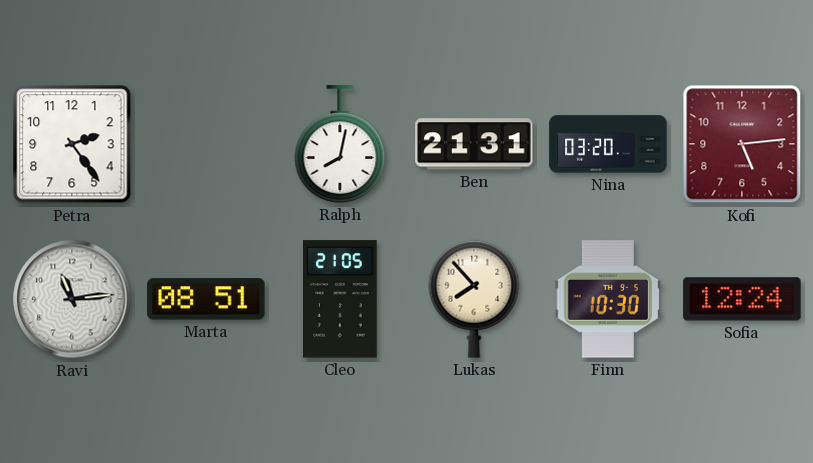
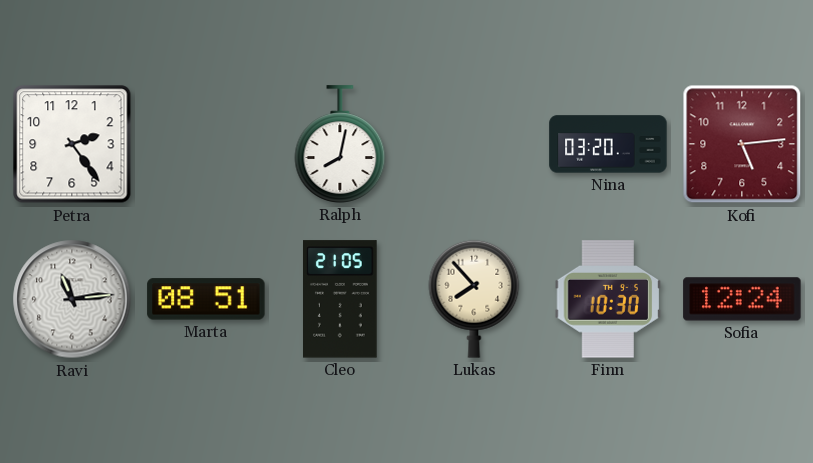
Ben: 21:31 -> none (474, 144)
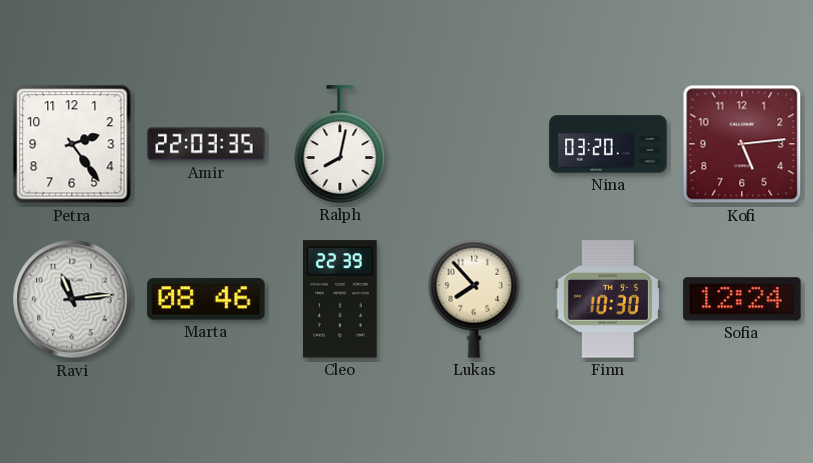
Amir: none -> 22:03 (206, 144)
Marta: 08:51 -> 08:46 (206, 299)
Cleo: 21:05 -> 22:39 (341, 299)
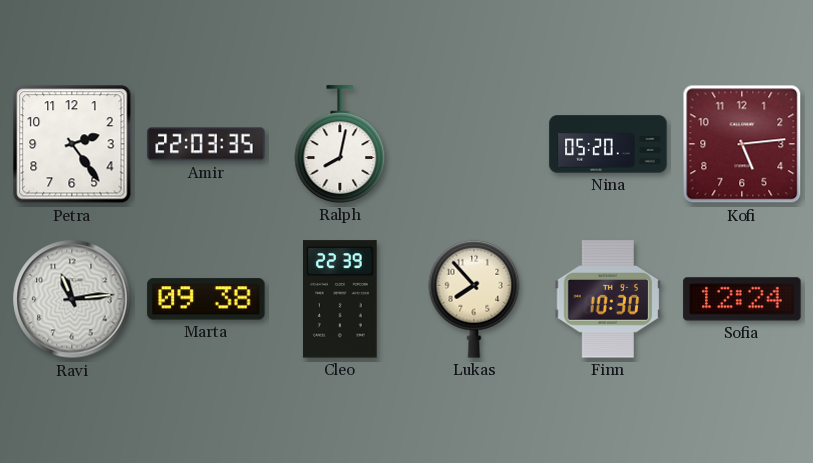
Nina: 03:20 -> 05:20 (608, 144)
Marta: 08:46 -> 09:38 (206, 299)
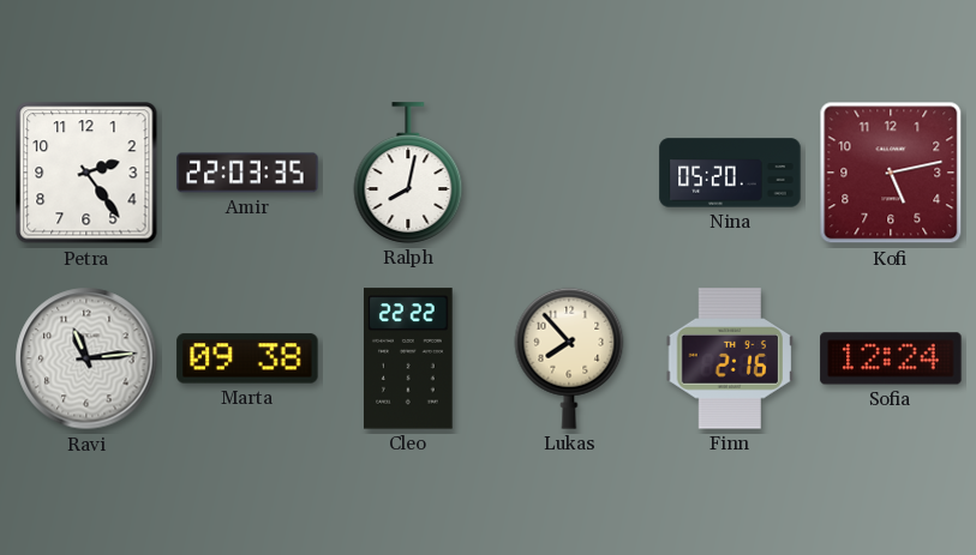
Kofi: 5:14 -> 5:13 (891, 173)
Cleo: 22:39 -> 22:22 (409, 358)
Finn: 10:30 -> 2:16 (730, 358)
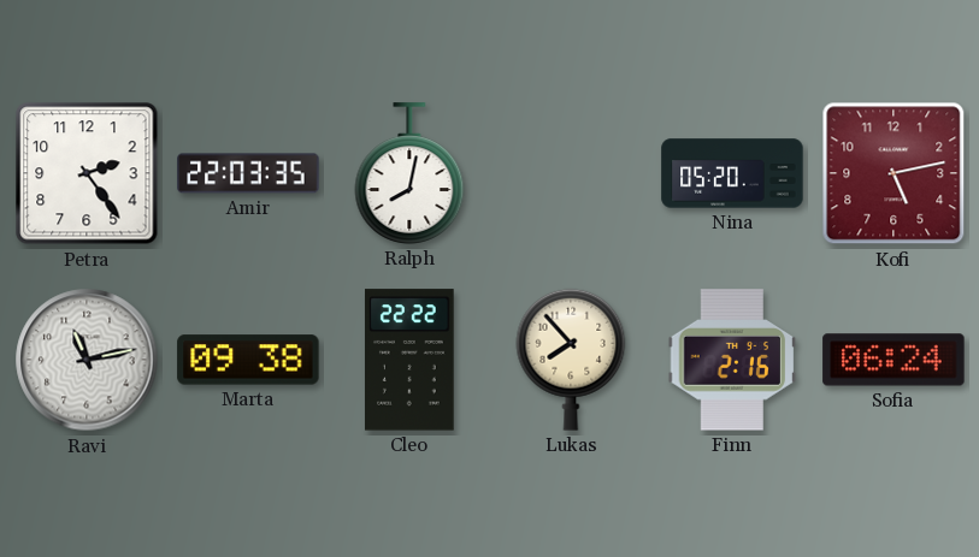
Ravi: 11:14 -> 11:13 (87, 360)
Sofia: 12:24 -> 06:24 (894, 360)
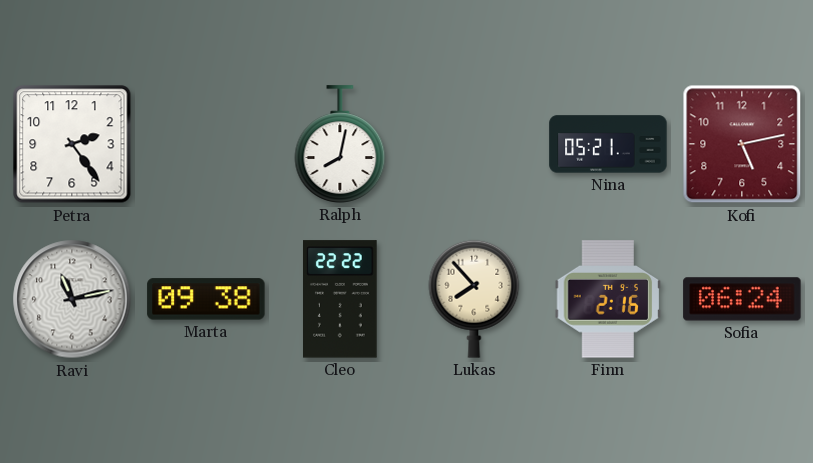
Amir: 22:03 -> none (248, 173)
Nina: 05:20 -> 05:21 (608, 144)
